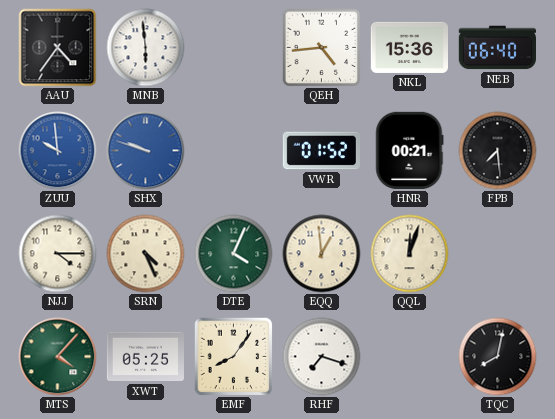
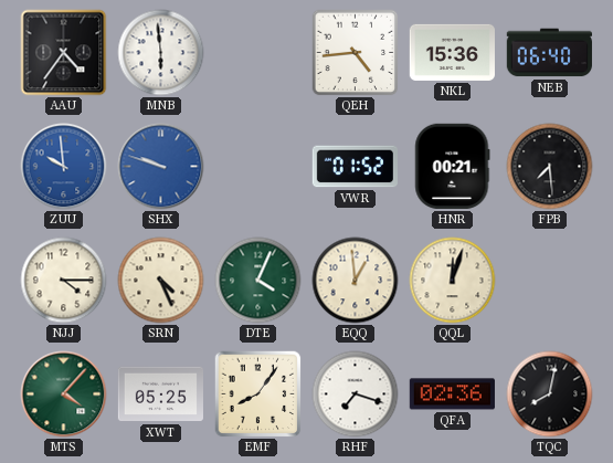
QFA: none -> 02:36 (452, 394)
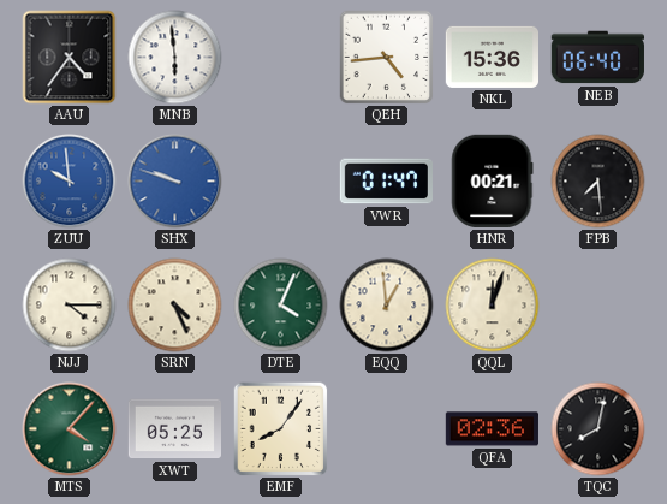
VWR: 01:52 -> 01:47 (386, 182)
RHF: 7:18 -> none (356, 394)
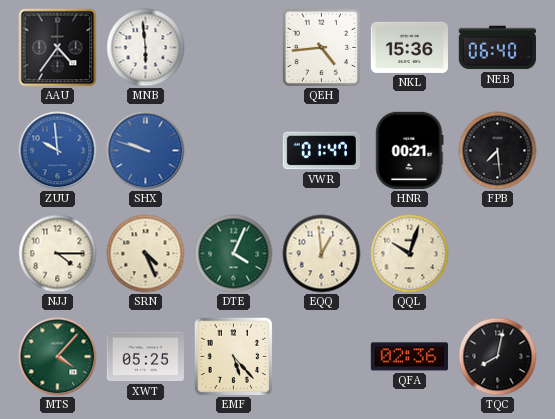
QQL: 12:03 -> 10:03 (410, 254)
EMF: 8:06 -> 5:23 (234, 357)
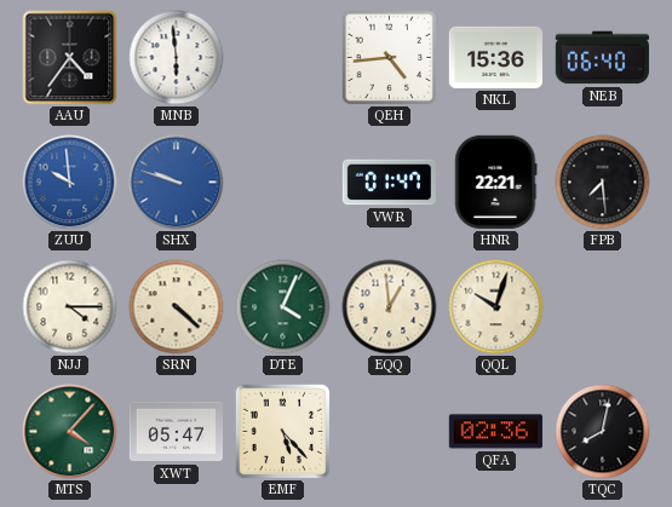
HNR: 00:21 -> 22:21 (496, 182)
SRN: 4:26 -> 4:22 (177, 307)
XWT: 05:25 -> 05:47 (176, 432)
